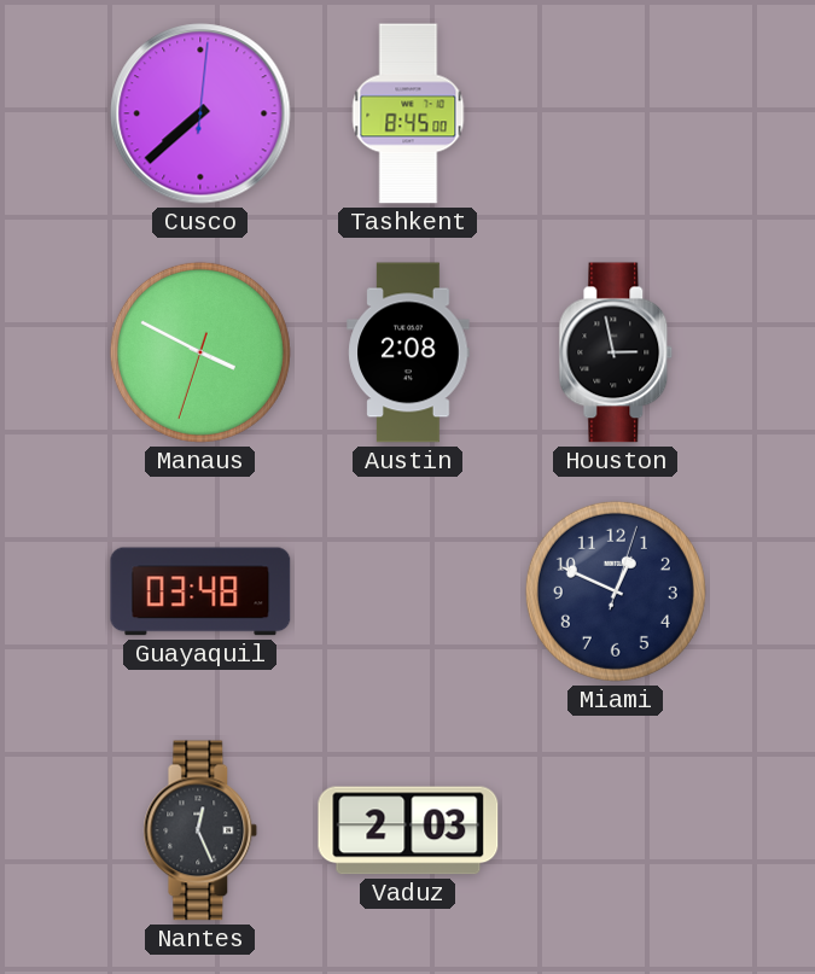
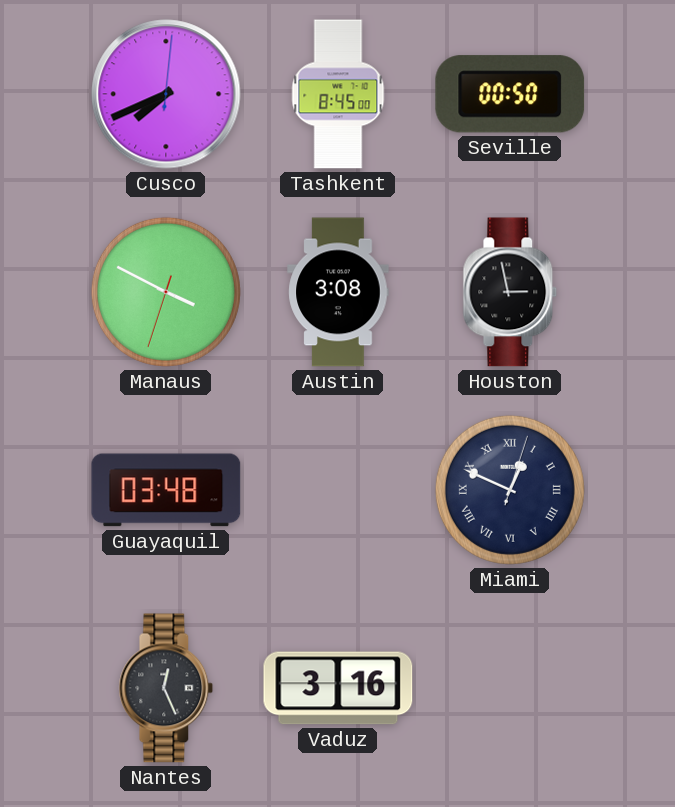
Cusco: 7:38 -> 7:41 (166, 94)
Seville: none -> 00:50 (510, 94)
Austin: 2:08 -> 3:08 (338, 292)
Miami numerals: Arabic -> Roman (510, 490)
Vaduz: 2:03 -> 3:16 (338, 688)
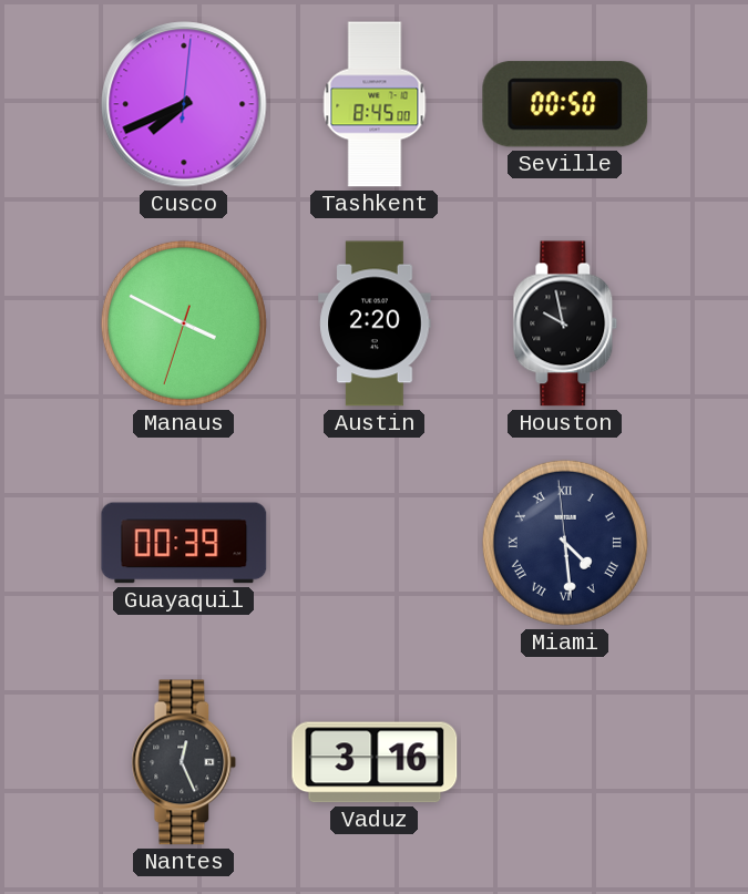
Austin: 3:08 -> 2:20 (375, 323)
Houston: 2:58 -> 9:58 (565, 323)
Guayaquil: 03:48 -> 00:39 (184, 543)
Miami: 12:49 -> 4:28 (565, 543)
